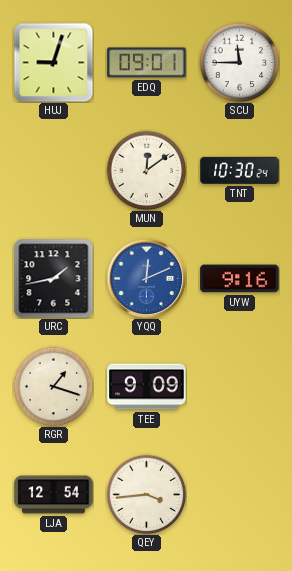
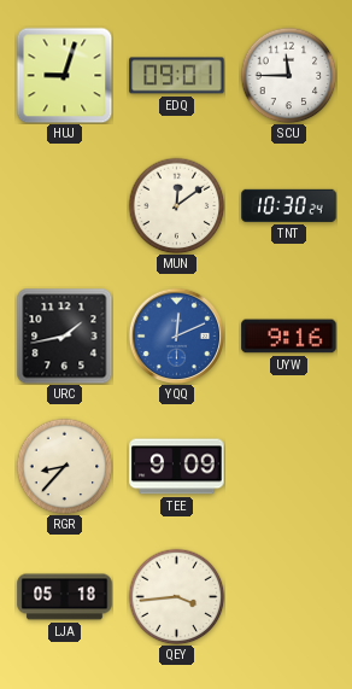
RGR: 1:18 -> 8:37 (64, 466)
LJA: 12:54 -> 05:18 (65, 597)
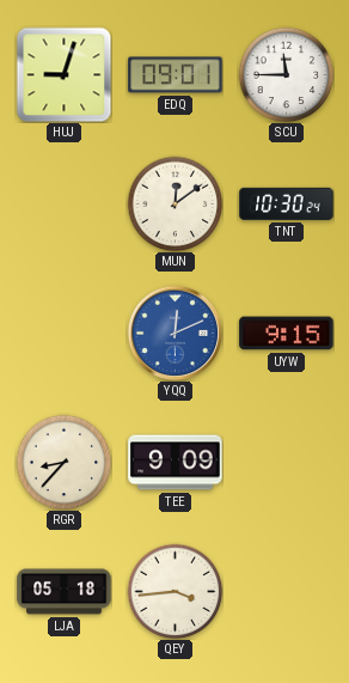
URC: 1:43 -> none (64, 335)
UYW: 9:16 -> 9:15 (287, 334)
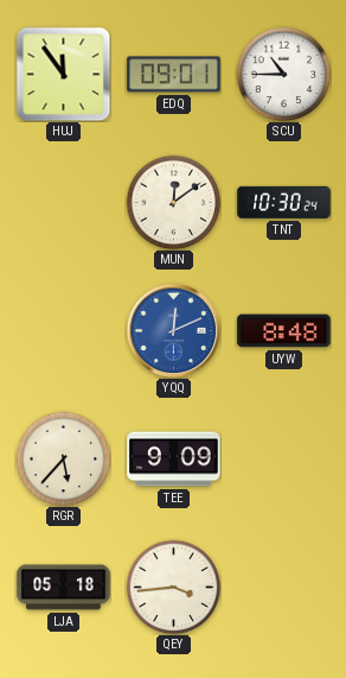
HUJ: 9:03 -> 11:54 (63, 74)
SCU: 11:45 -> 10:45 (283, 74)
UYW: 9:15 -> 8:48 (284, 331)
RGR: 8:37 -> 5:37 (63, 458)
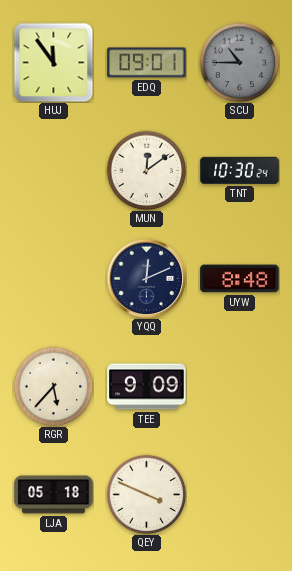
SCU dial: white -> grey (239, 62)
YQQ dial: blue -> navy (146, 278)
QEY: 3:44 -> 3:49 (146, 494)
